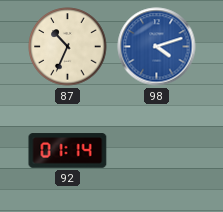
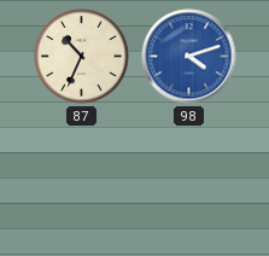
92: 01:14 -> none (68, 151)
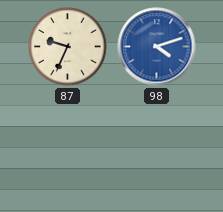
87: 10:34 -> 9:34 (68, 47)
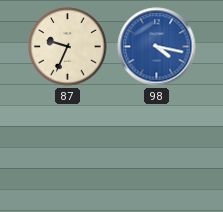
98: 4:12 -> 4:17 (157, 47)
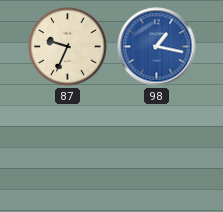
98: 4:17 -> 1:17 (157, 47)
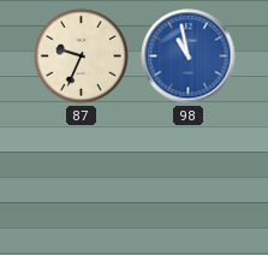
98: 1:17 -> 10:58 (189, 57)
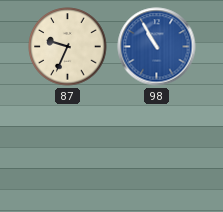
98: 10:58 -> 10:55 (157, 47)
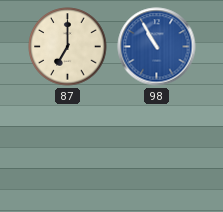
87: 9:34 -> 7:00 (68, 47)
